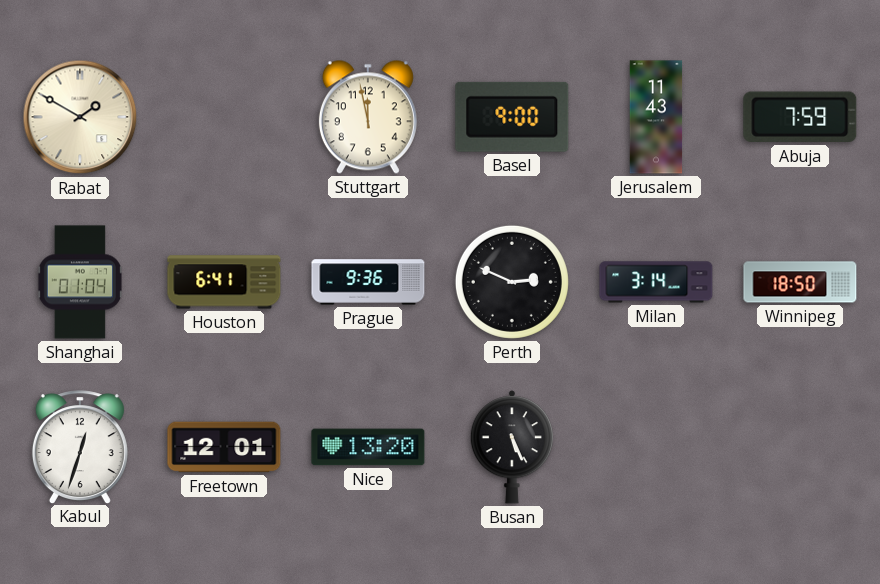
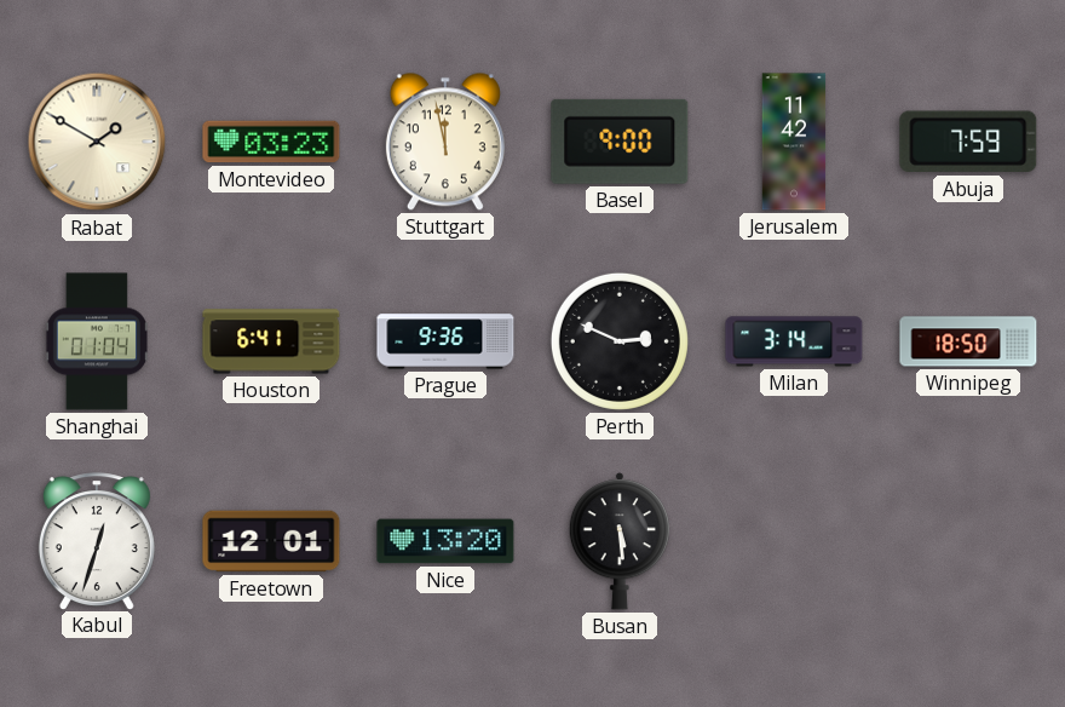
Montevideo: none -> 03:23 (271, 142)
Jerusalem: 11:43 -> 11:42 (794, 142)
Busan: 5:26 -> 5:29 (618, 541)
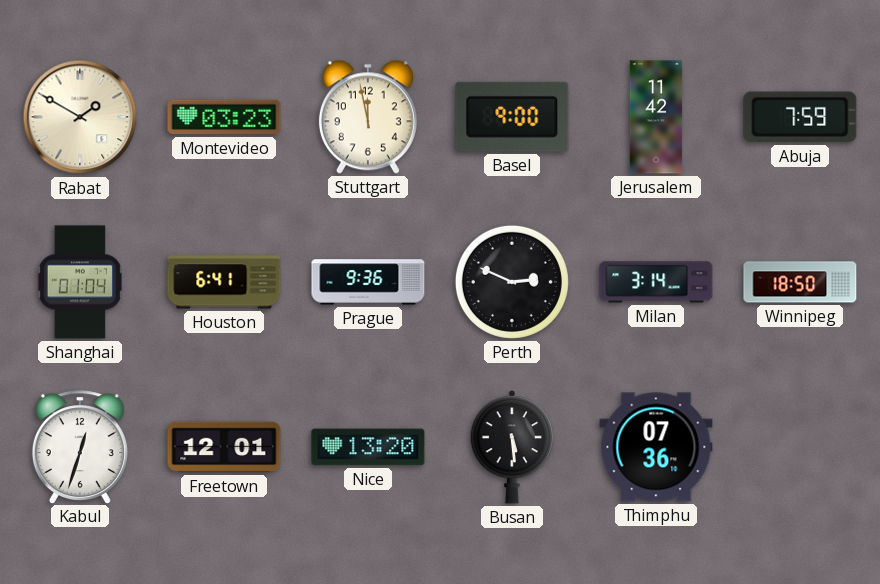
Thimphu: none -> 07:36 (656, 447)
